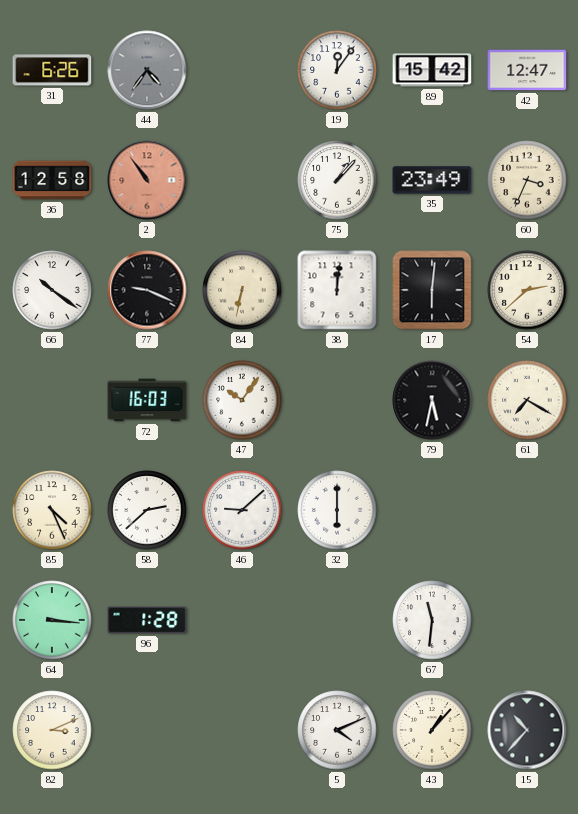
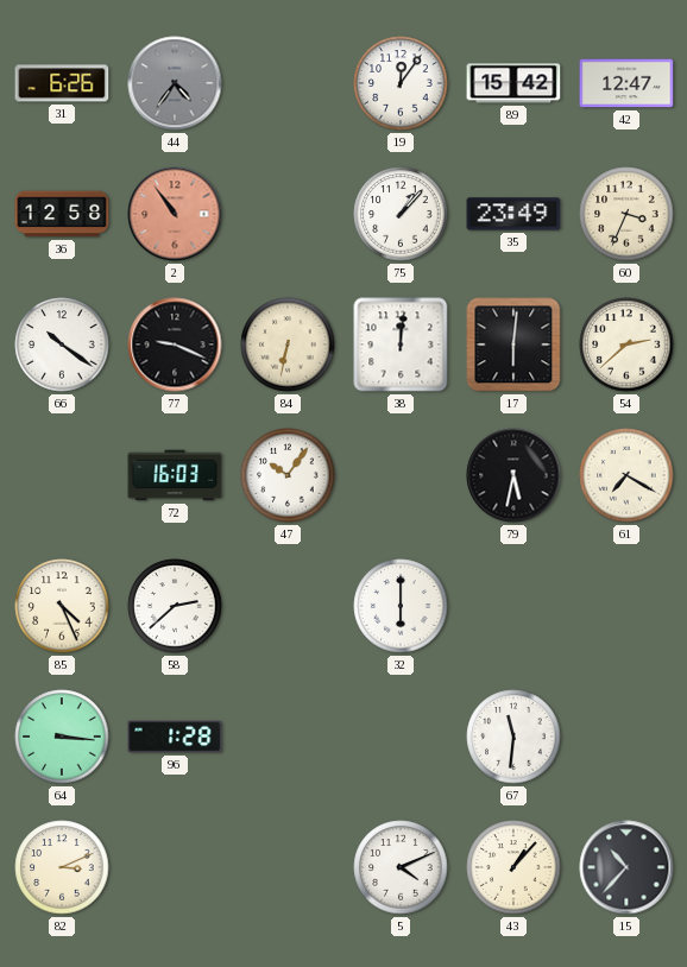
46: 9:08 -> none (242, 510)
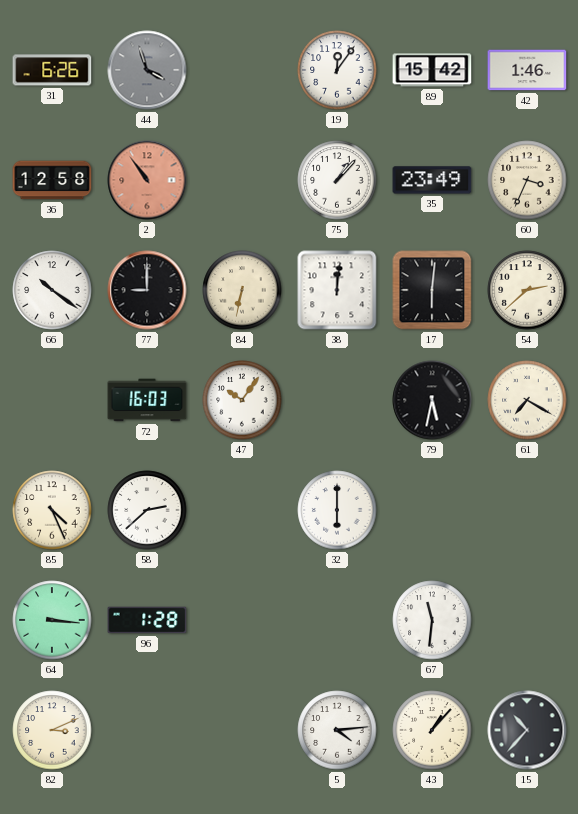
44: 4:36 -> 3:57 (147, 70)
42: 12:47 -> 1:46 (527, 70)
77: 9:19 -> 9:00 (147, 290)
5: 4:11 -> 4:14 (337, 730)
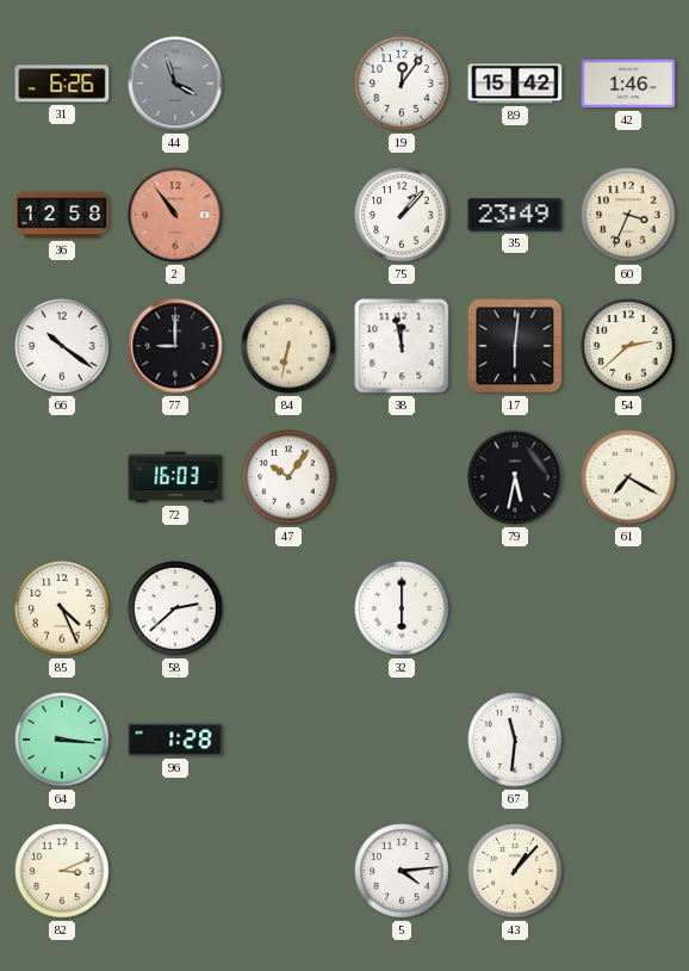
38: 12:01 -> 11:58 (402, 346)
15: 10:37 -> none (527, 730)
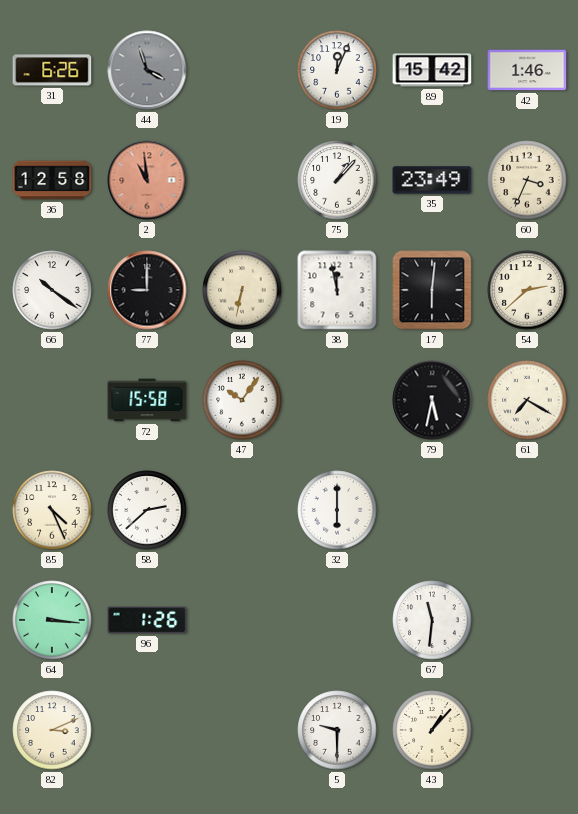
19: 12:06 -> 12:04 (337, 70)
2: 10:54 -> 10:59 (147, 180)
72: 16:03 -> 15:58 (147, 400)
96: 1:28 -> 1:26 (147, 620)
5: 4:14 -> 9:30 (337, 730)
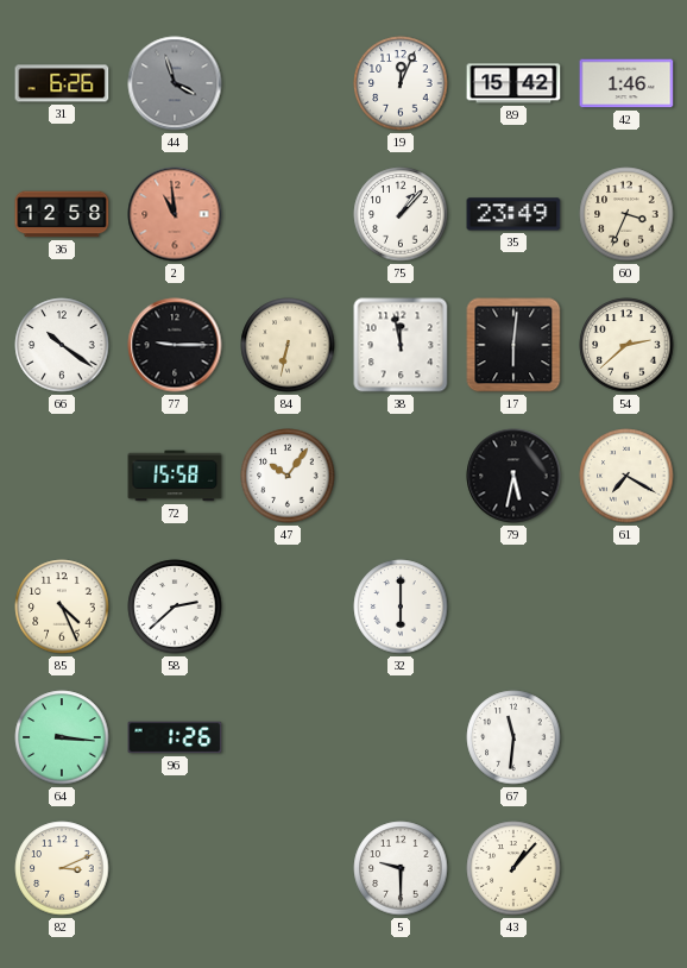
77: 9:00 -> 9:15 (175, 345)
